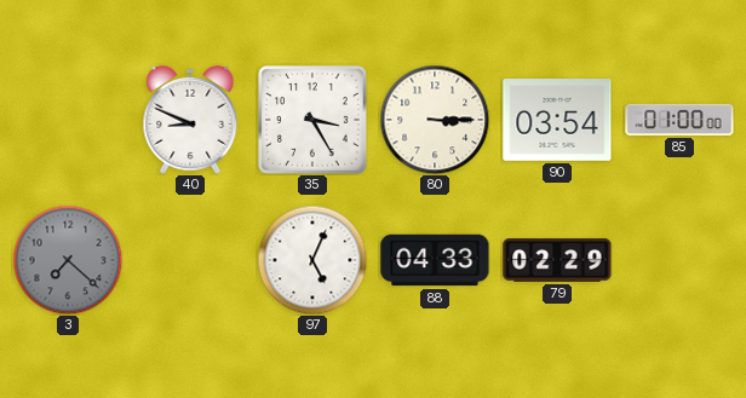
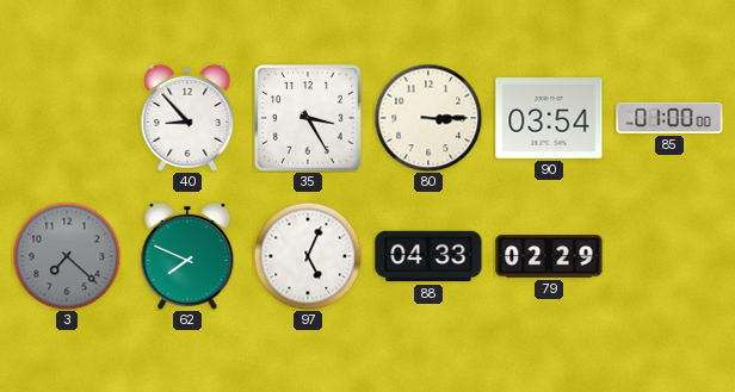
40: 8:49 -> 8:53 (187, 118)
62: none -> 7:49 (187, 256)
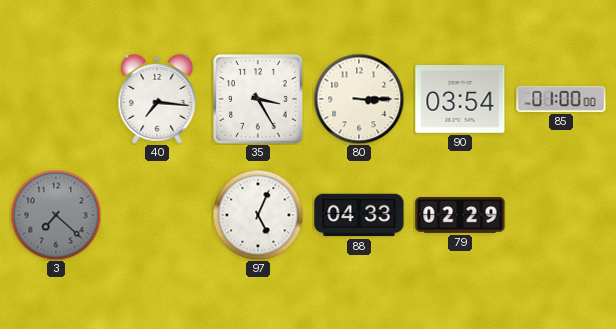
40: 8:53 -> 7:16 (157, 99)
62: 7:49 -> none (187, 256)
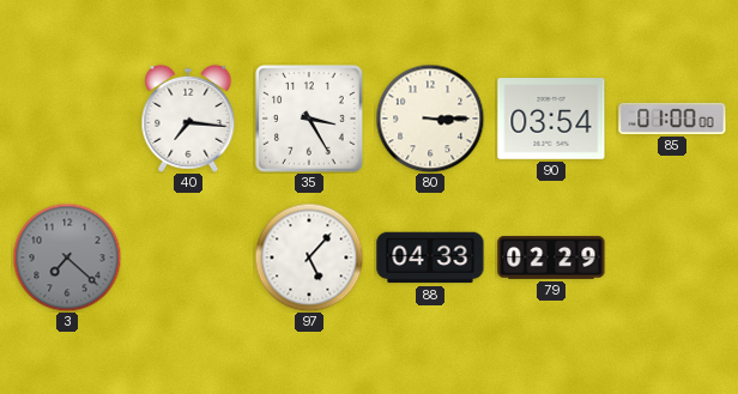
97: 5:04 -> 5:07 (309, 257)
